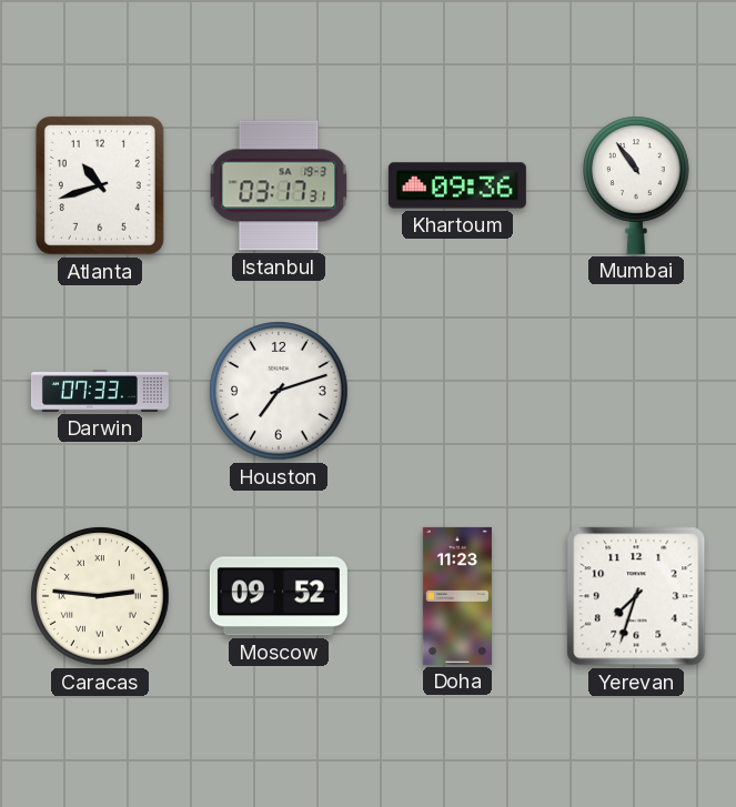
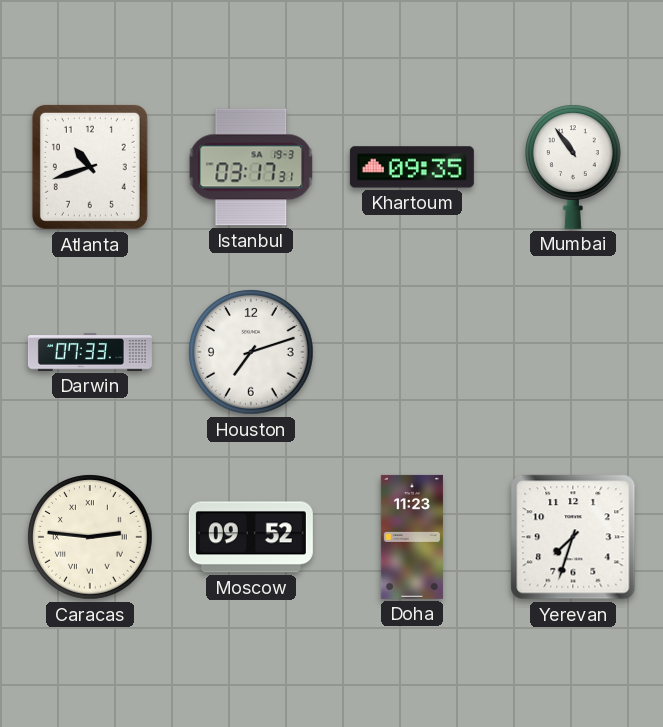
Khartoum: 09:36 -> 09:35 (412, 167)
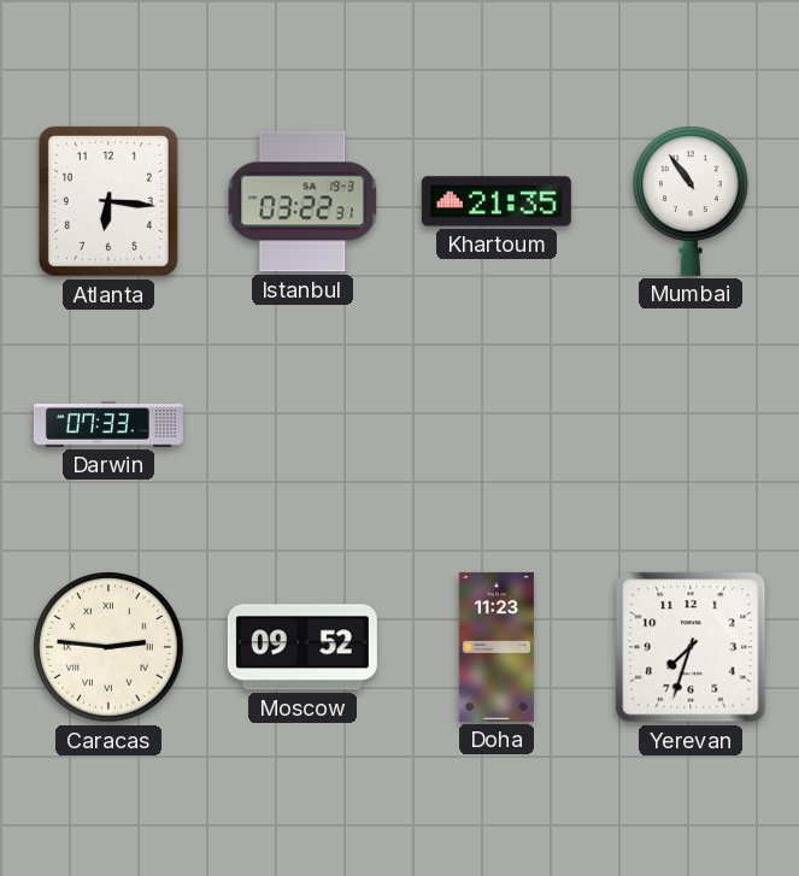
Atlanta: 10:42 -> 6:16 (108, 201)
Istanbul: 03:17 -> 03:22 (302, 201)
Khartoum: 09:35 -> 21:35 (497, 201)
Houston: 7:12 -> none (251, 352)
